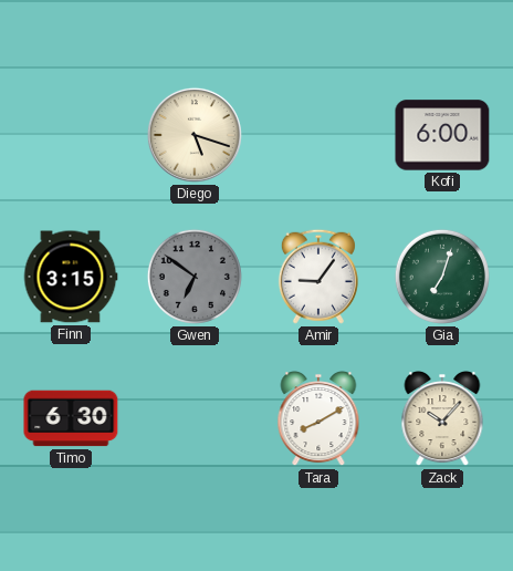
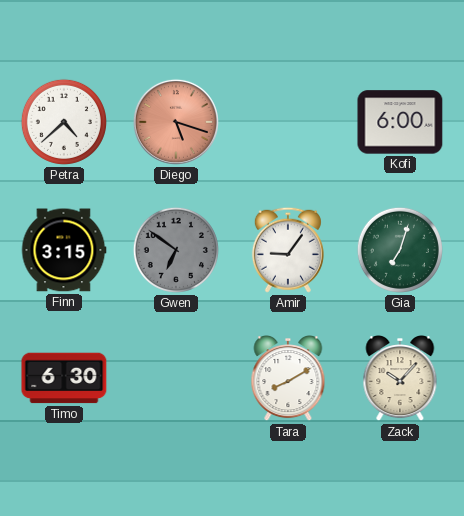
Petra: none -> 4:38 (64, 122)
Diego dial: cream -> salmon (176, 122)
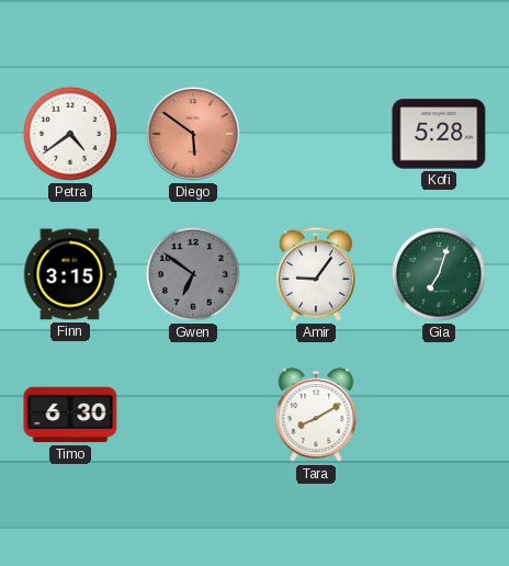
Petra: 4:38 -> 4:39 (70, 134)
Diego: 5:18 -> 5:51 (193, 134)
Kofi: 6:00 -> 5:28 (439, 134)
Zack: 10:07 -> none (400, 379)
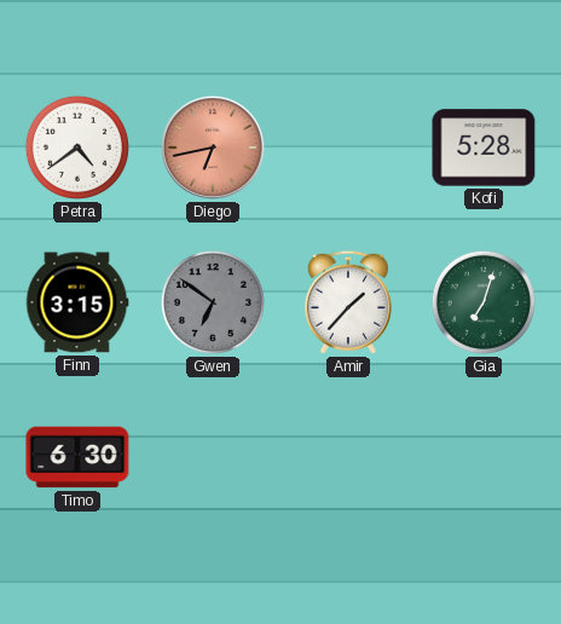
Diego: 5:51 -> 6:43 (213, 148)
Amir: 9:06 -> 1:37 (348, 302)
Tara: 8:10 -> none (316, 416)
